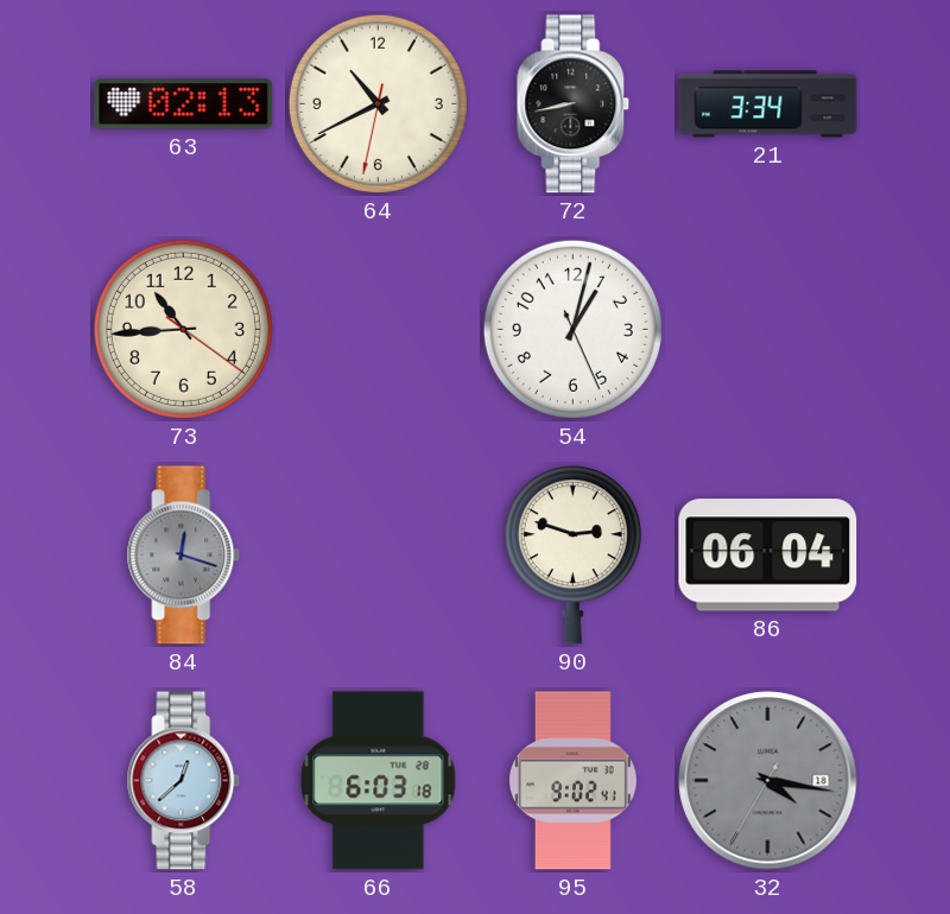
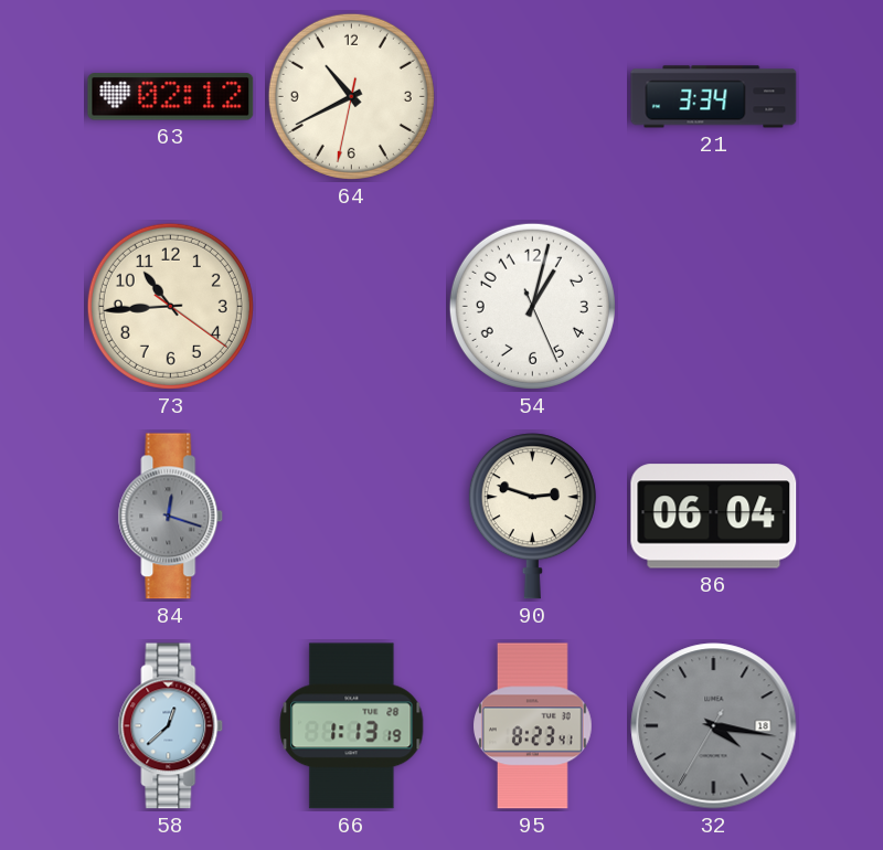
63: 02:13 -> 02:12 (171, 97)
72: 8:43 -> none (574, 104)
66: 6:03 -> 1:13 (352, 726)
95: 9:02 -> 8:23 (533, 726)
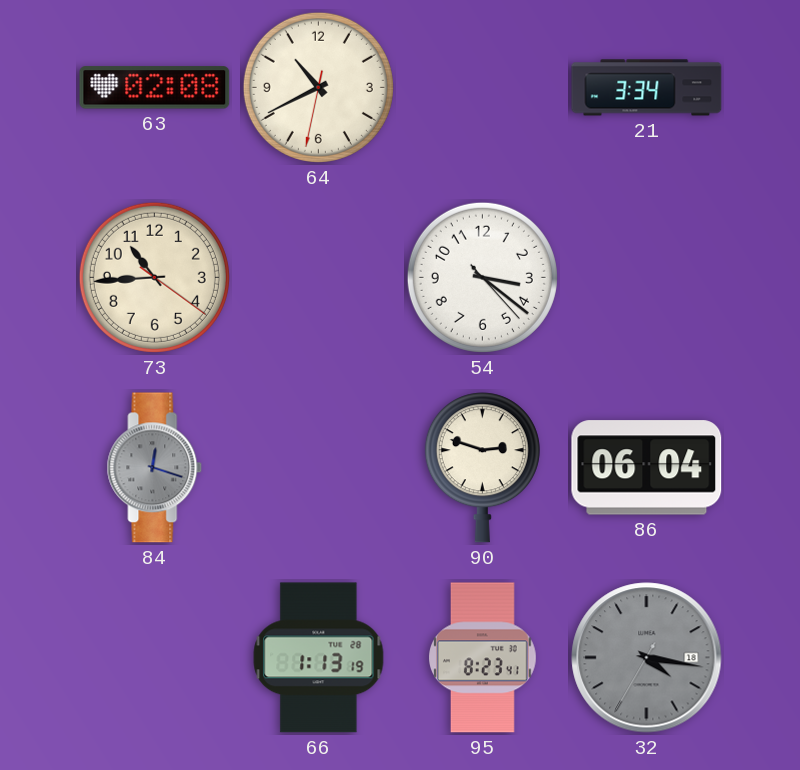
63: 02:12 -> 02:08 (155, 88)
54: 1:02 -> 3:21 (482, 277)
58: 12:38 -> none (171, 726)
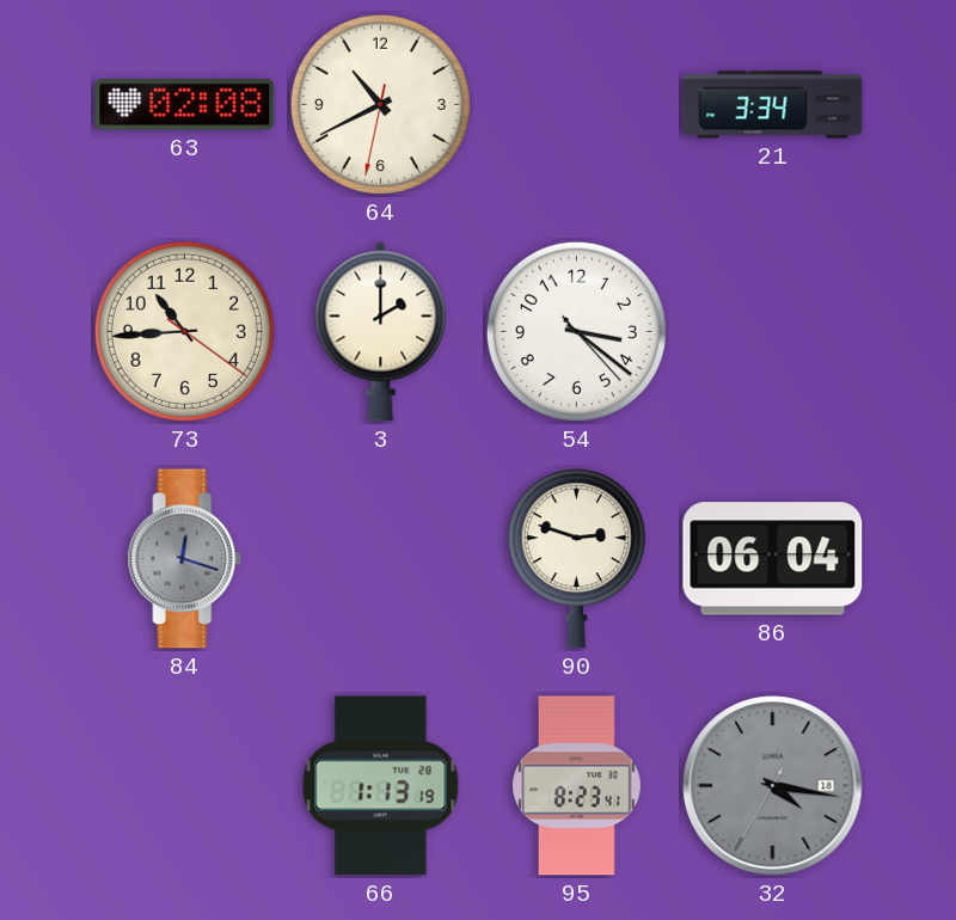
3: none -> 2:00 (381, 331)
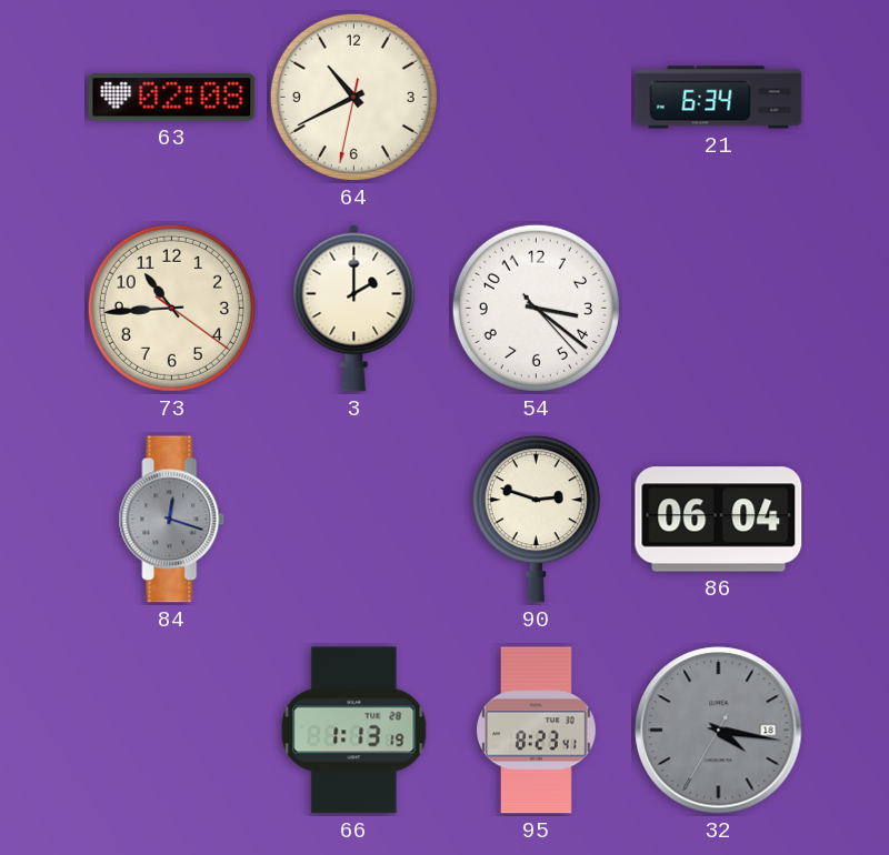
21: 3:34 -> 6:34 (719, 98)
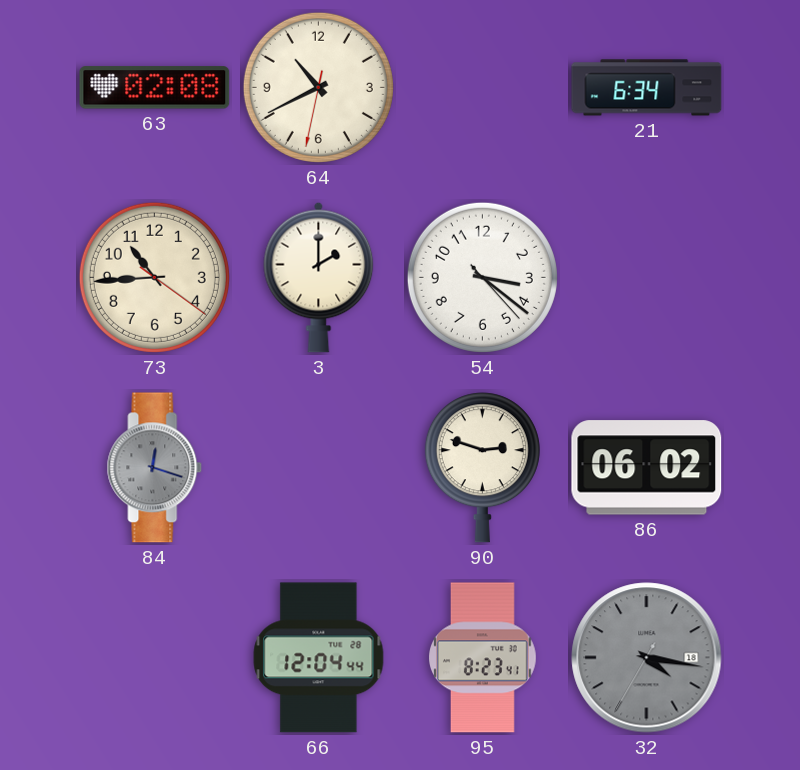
86: 06:04 -> 06:02 (647, 468)
66: 1:13 -> 12:04 (319, 658)
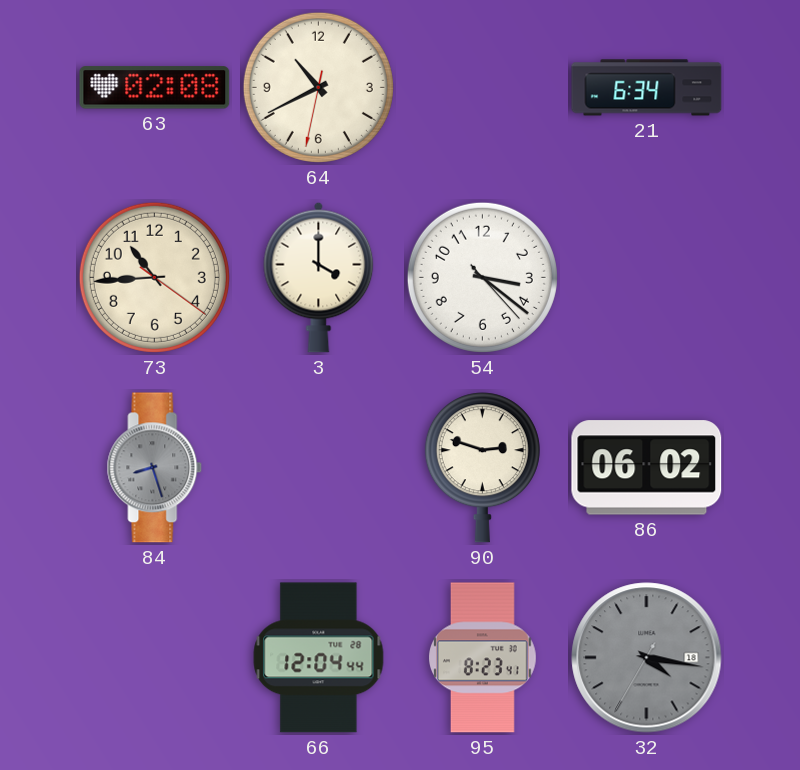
3: 2:00 -> 4:00 (319, 277)
84: 12:18 -> 8:27 (155, 468)
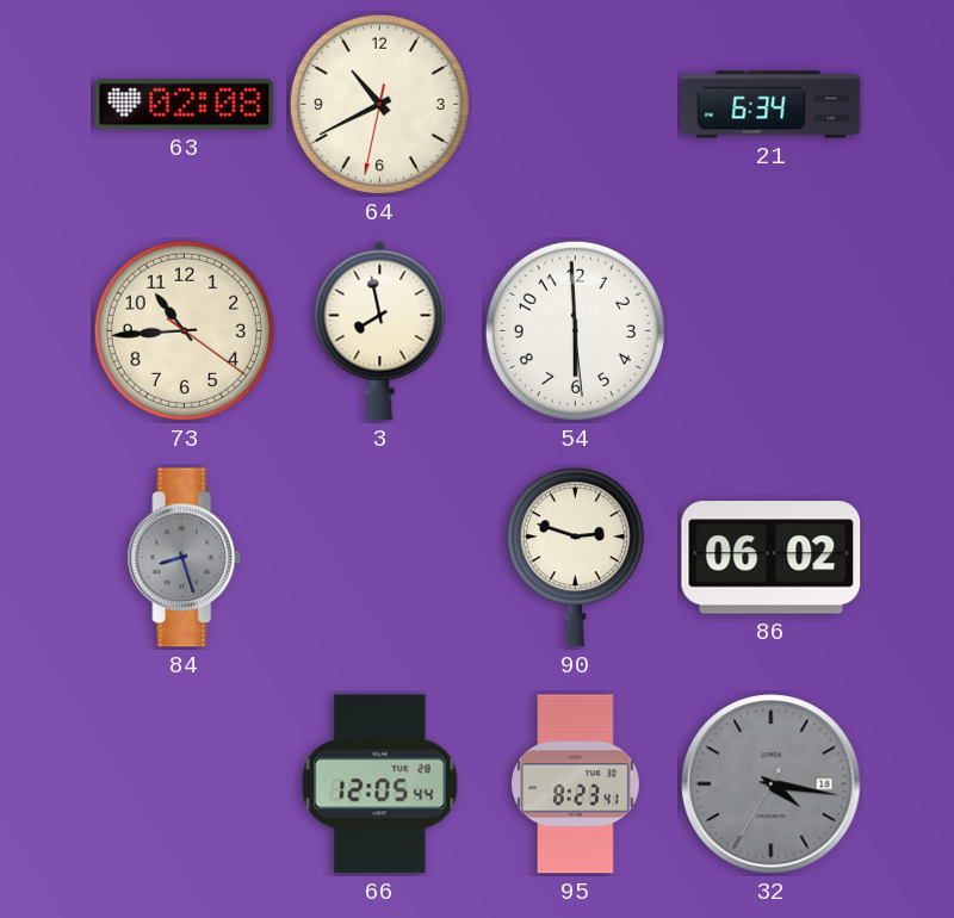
3: 4:00 -> 7:58 (380, 330)
54: 3:21 -> 5:59 (575, 330)
66: 12:04 -> 12:05 (380, 784)
